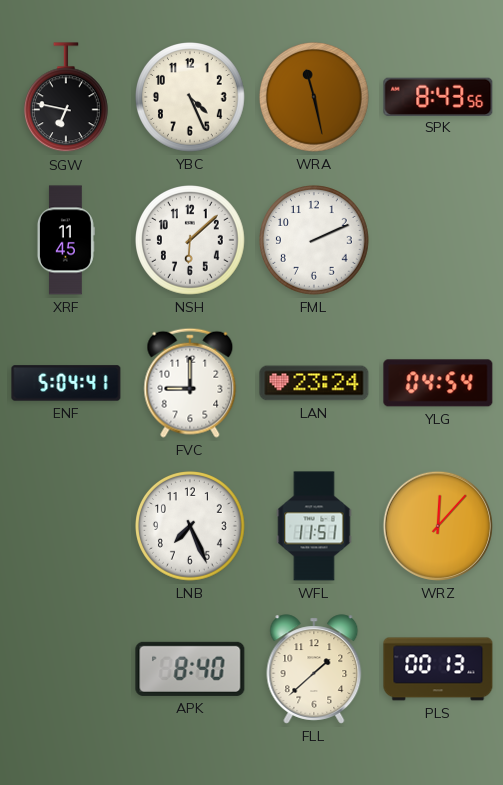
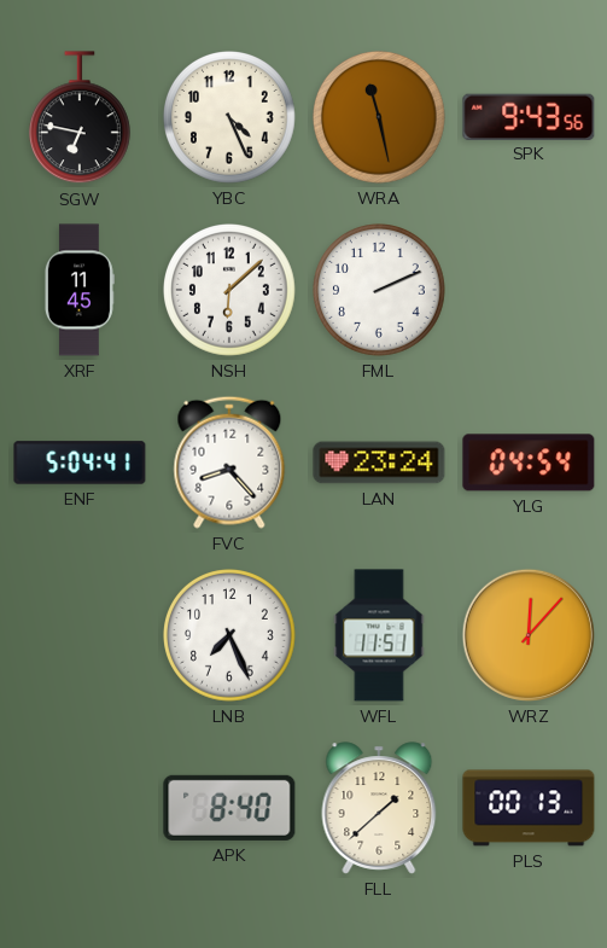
SPK: 8:43 -> 9:43 (529, 116)
FVC: 9:00 -> 8:23 (229, 463)
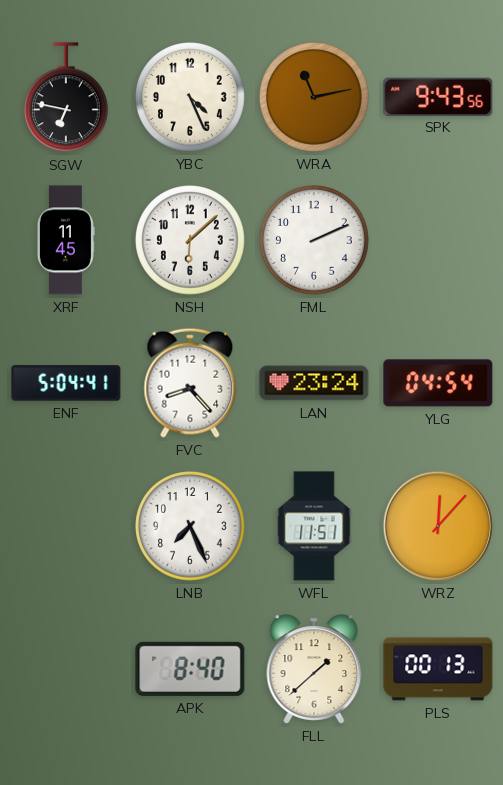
WRA: 11:28 -> 11:13 (315, 98)
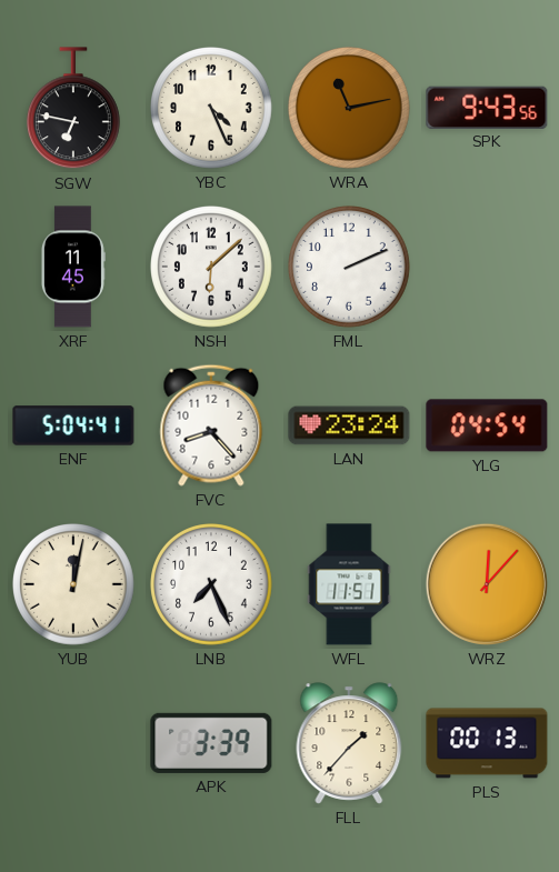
YUB: none -> 12:02 (74, 585)
APK: 8:40 -> 3:39 (211, 743)
FLL: 1:38 -> 1:37 (349, 743)
